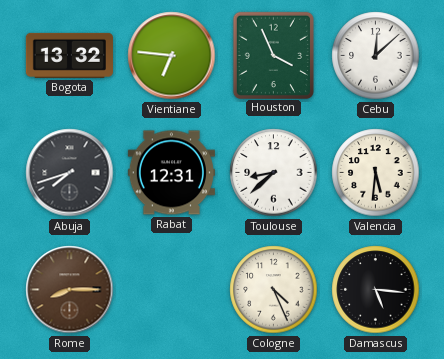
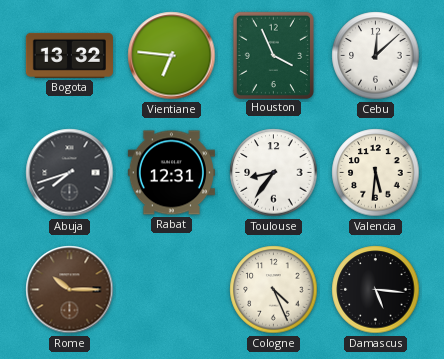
Toulouse: 8:38 -> 8:36 (274, 173)
Rome: 8:15 -> 10:15 (70, 290)
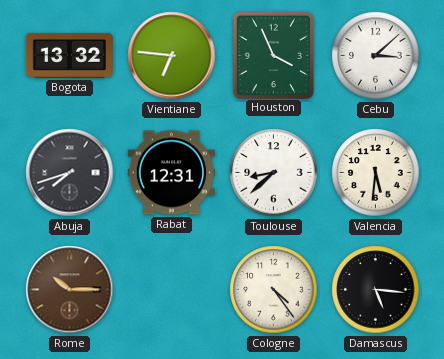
Cebu: 12:08 -> 3:08 (376, 56)
Toulouse: 8:36 -> 8:38 (274, 173)
Cologne: 4:26 -> 4:24 (274, 290)
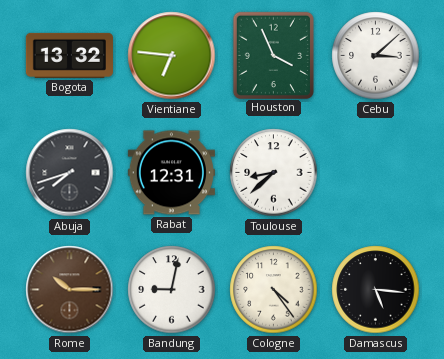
Valencia: 5:31 -> none (376, 173)
Bandung: none -> 9:02 (172, 290)
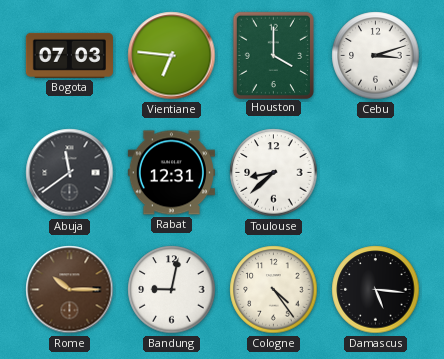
Bogota: 13:32 -> 07:03 (69, 55)
Houston: 3:56 -> 4:00 (273, 55)
Cebu: 3:08 -> 3:12 (376, 56)
Abuja: 7:42 -> 11:39 (70, 173)
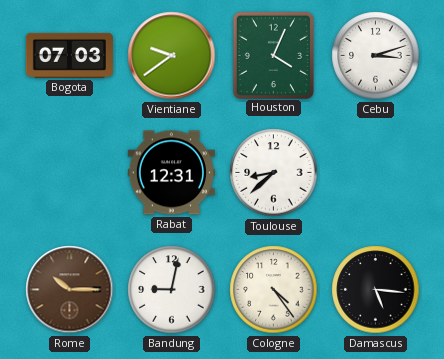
Vientiane: 6:46 -> 9:39 (172, 56)
Houston: 4:00 -> 4:04 (273, 55)
Abuja: 11:39 -> none (70, 173)
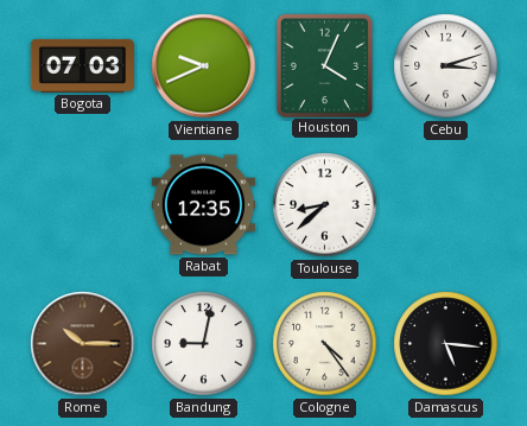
Vientiane: 9:39 -> 9:41 (204, 66)
Rabat: 12:31 -> 12:35 (203, 205)
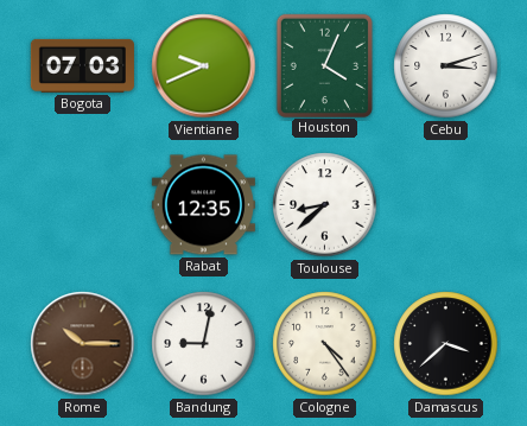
Damascus: 5:16 -> 3:38 (446, 344)
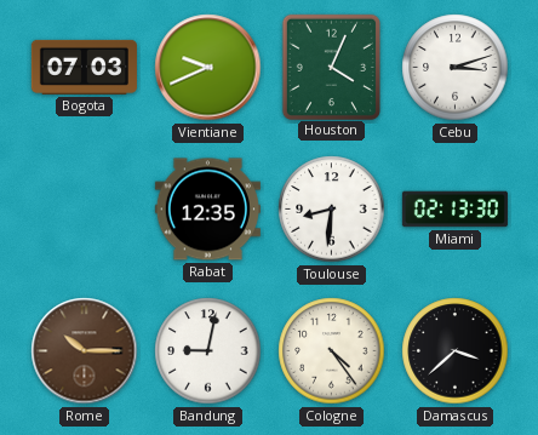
Toulouse: 8:38 -> 8:31 (332, 210)
Miami: none -> 02:13 (454, 210)
